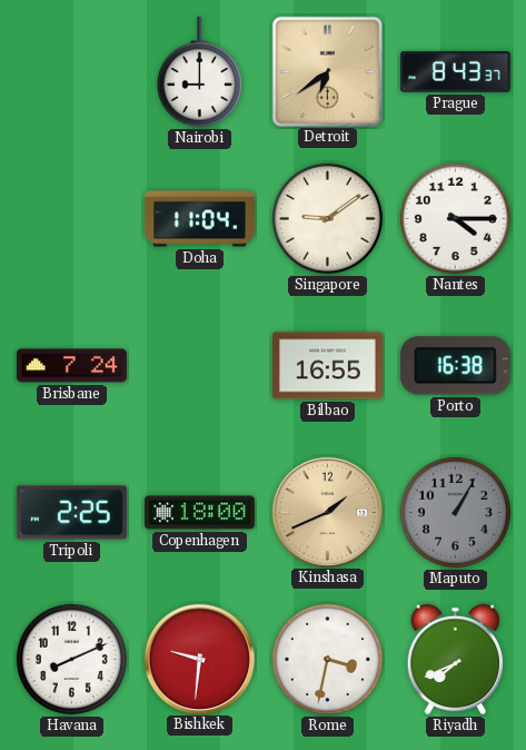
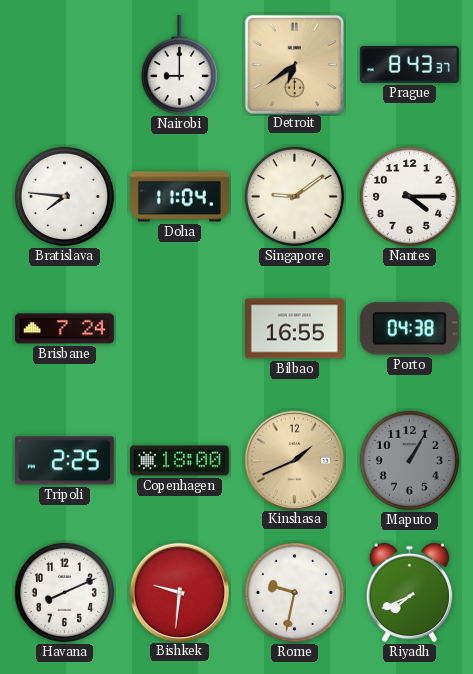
Bratislava: none -> 7:46 (64, 196)
Porto: 16:38 -> 04:38 (409, 329)
Rome: 3:32 -> 9:32 (294, 592)
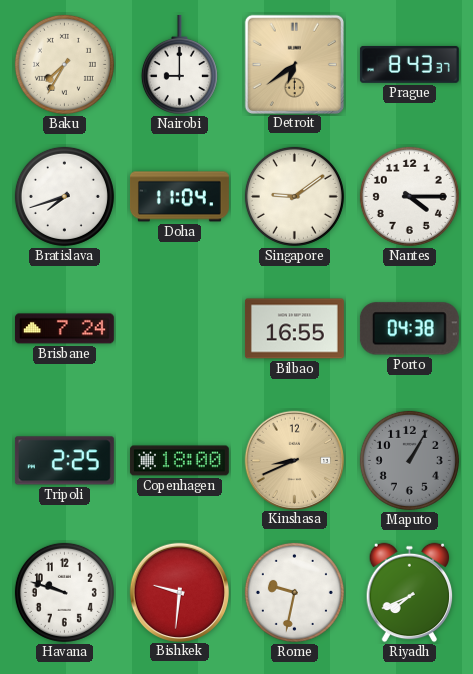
Baku: none -> 7:35 (64, 64)
Bratislava: 7:46 -> 7:42 (64, 196)
Kinshasa: 1:41 -> 8:41 (294, 460)
Havana: 8:11 -> 9:48 (64, 592)
